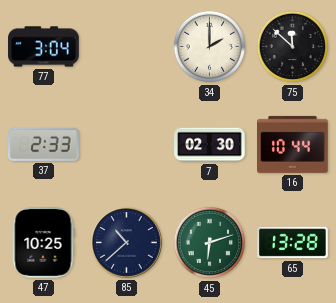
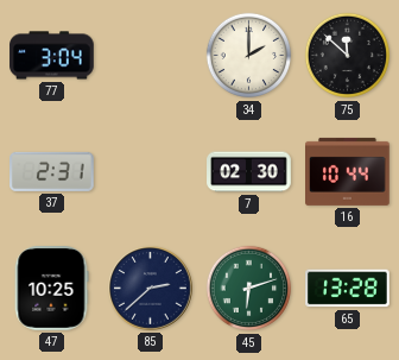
37: 2:33 -> 2:31 (52, 171)
85: 10:38 -> 2:38 (151, 289)
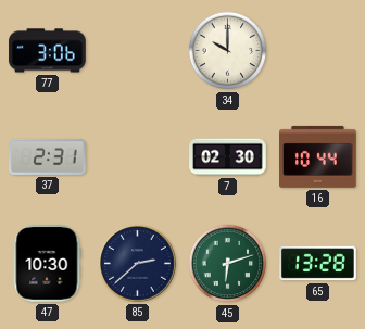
77: 3:04 -> 3:06 (48, 51)
34: 2:00 -> 10:00 (228, 51)
75: 11:52 -> none (348, 56)
47: 10:25 -> 10:30 (47, 264)
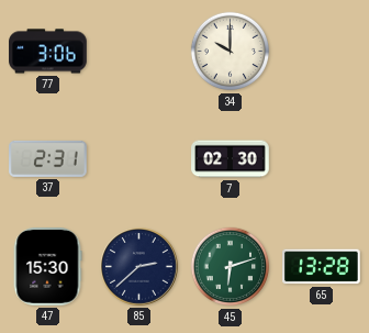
16: 10:44 -> none (318, 156)
47: 10:30 -> 15:30 (47, 267)
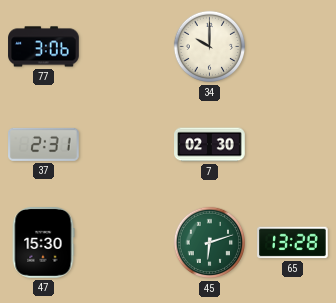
85: 2:38 -> none (139, 267)
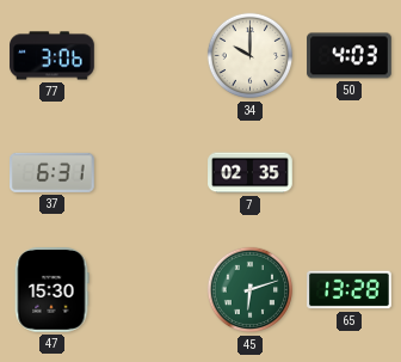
50: none -> 4:03 (350, 56)
37: 2:31 -> 6:31 (53, 172)
7: 02:30 -> 02:35 (251, 173)
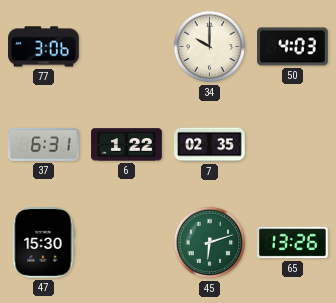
6: none -> 1:22 (127, 145)
65: 13:28 -> 13:26 (293, 243)
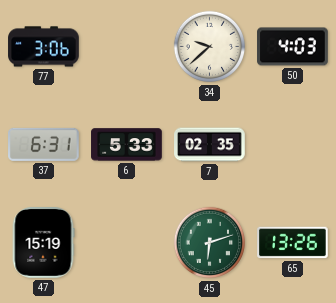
34: 10:00 -> 9:38 (210, 47)
6: 1:22 -> 5:33 (127, 145)
47: 15:30 -> 15:19 (43, 243)
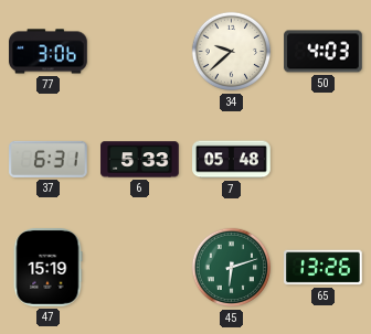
7: 02:35 -> 05:48 (232, 160)
